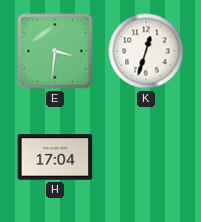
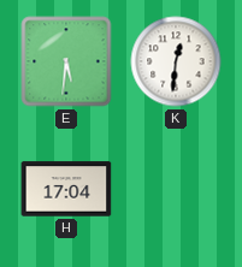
E: 3:31 -> 5:31 (66, 61)
K: 12:33 -> 12:31 (176, 61)
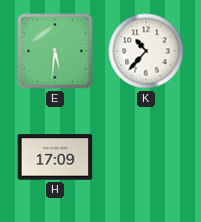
K: 12:31 -> 10:37 (146, 51)
H: 17:04 -> 17:09 (55, 157)
